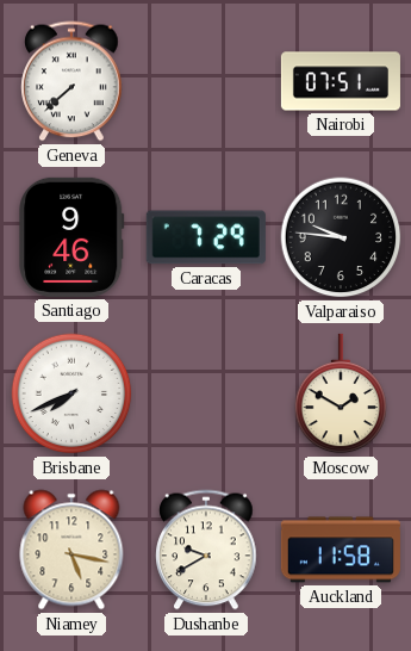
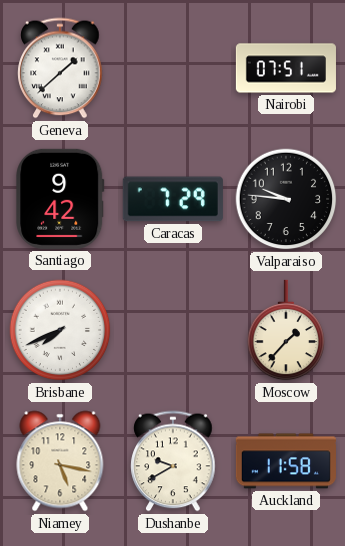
Geneva: 7:38 -> 1:38 (60, 68)
Santiago: 9:46 -> 9:42 (60, 199)
Moscow: 1:50 -> 1:37 (286, 330)
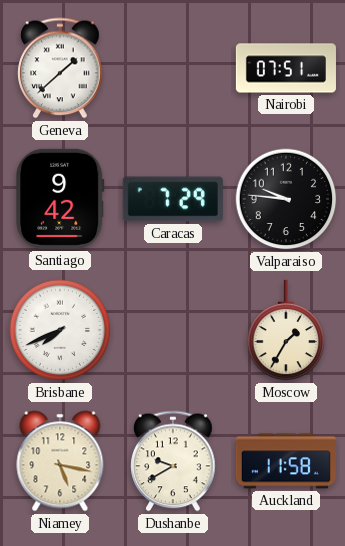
Moscow: 1:37 -> 1:35 (286, 330)
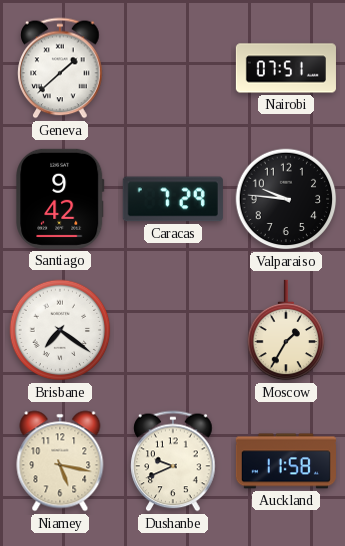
Brisbane: 7:41 -> 7:21 (60, 330)
Dushanbe: 9:40 -> 9:41 (173, 461)
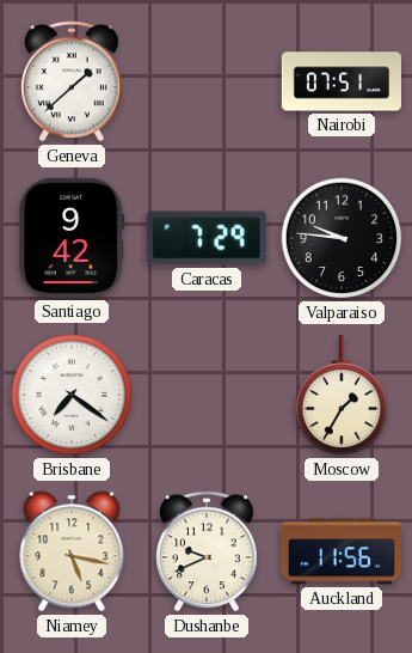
Auckland: 11:58 -> 11:56 (342, 551)
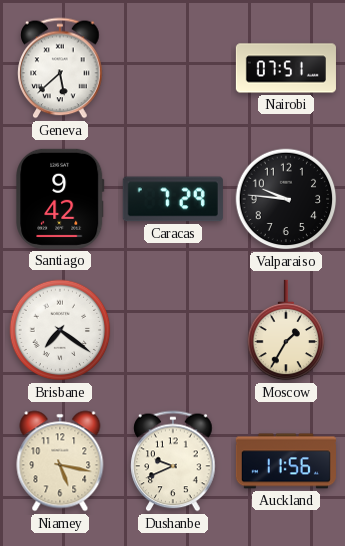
Geneva: 1:38 -> 5:38 (60, 68)
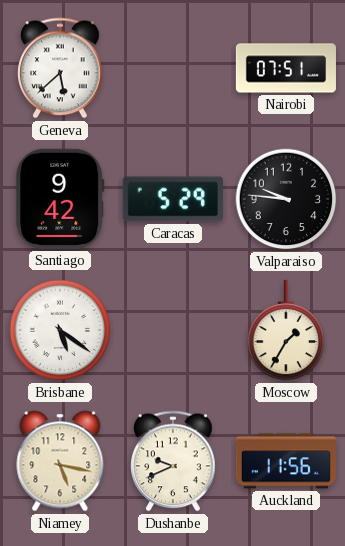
Caracas: 7:29 -> 5:29 (173, 199)
Brisbane: 7:21 -> 5:21 (60, 330)
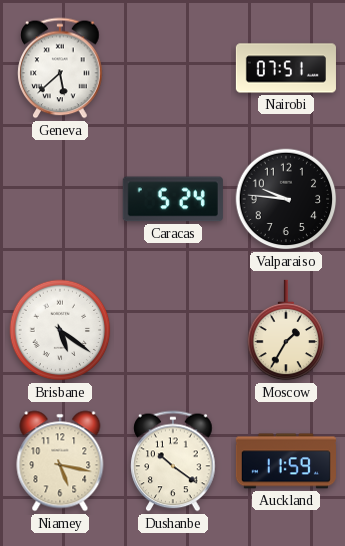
Santiago: 9:42 -> none (60, 199)
Caracas: 5:29 -> 5:24 (173, 199)
Dushanbe: 9:41 -> 10:21 (173, 461)
Auckland: 11:56 -> 11:59 (286, 461)
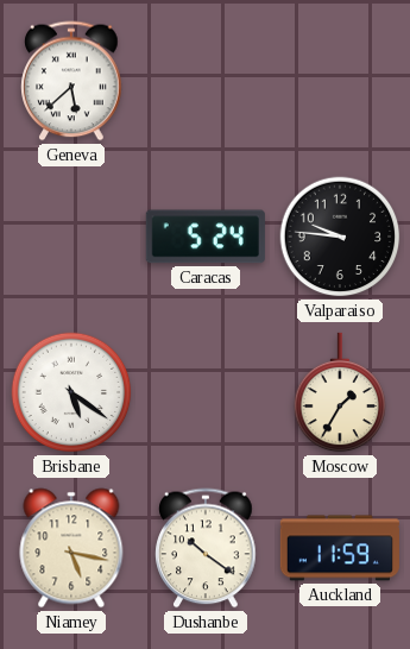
Nairobi: 07:51 -> none (286, 68)
